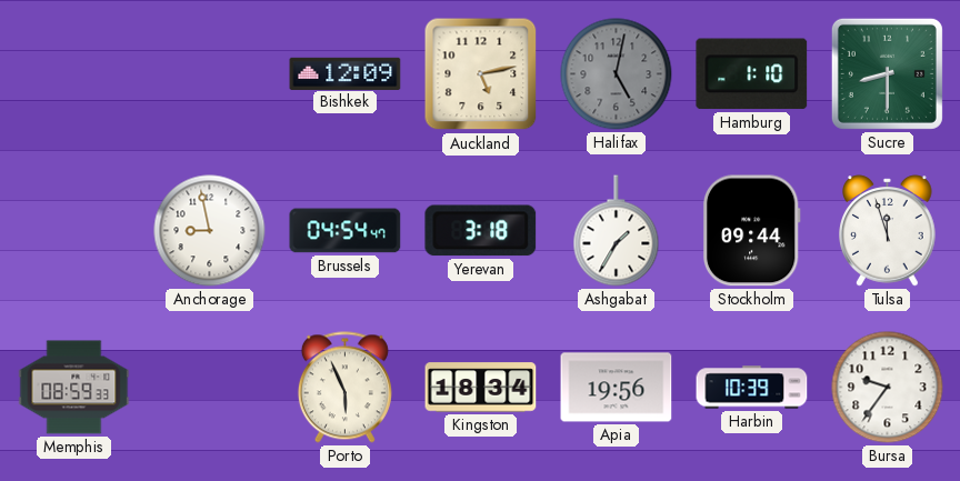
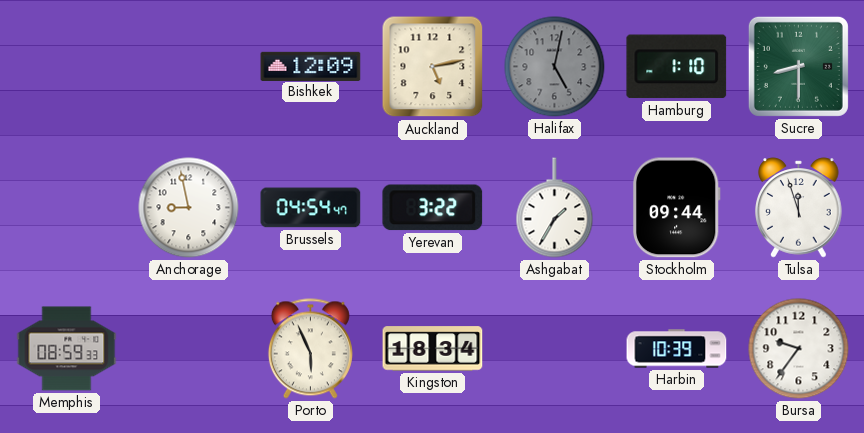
Yerevan: 3:18 -> 3:22 (433, 208)
Apia: 19:56 -> none (617, 388)
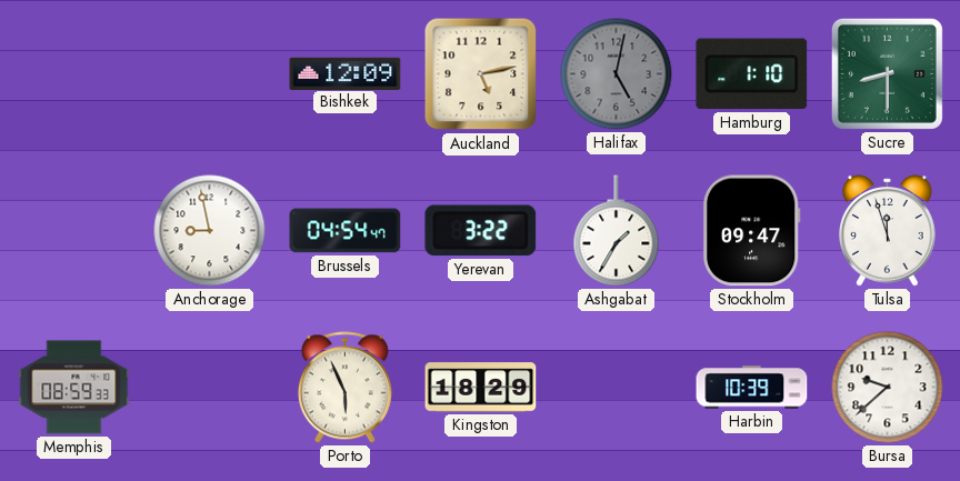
Stockholm: 09:44 -> 09:47 (751, 231)
Kingston: 18:34 -> 18:29 (481, 388)
Bursa: 9:36 -> 9:38 (888, 388)
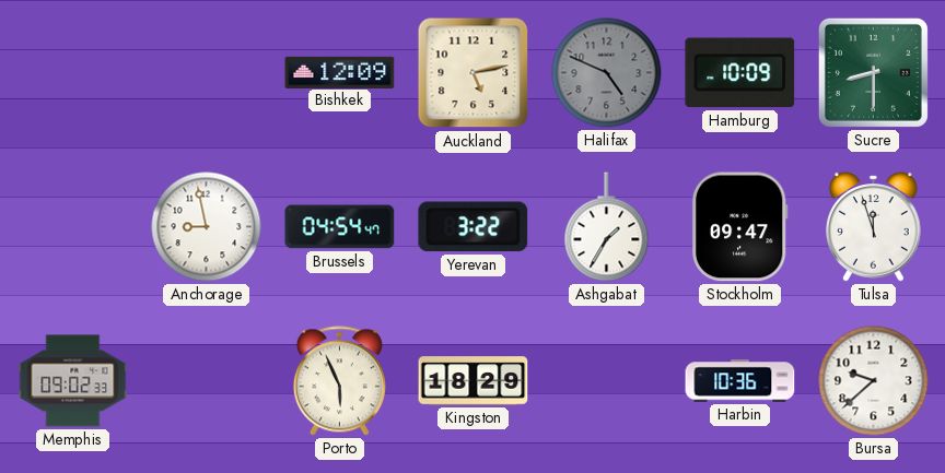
Halifax: 5:02 -> 4:49 (607, 73)
Hamburg: 1:10 -> 10:09 (740, 73)
Memphis: 08:59 -> 09:02 (73, 381)
Harbin: 10:39 -> 10:36 (740, 381)
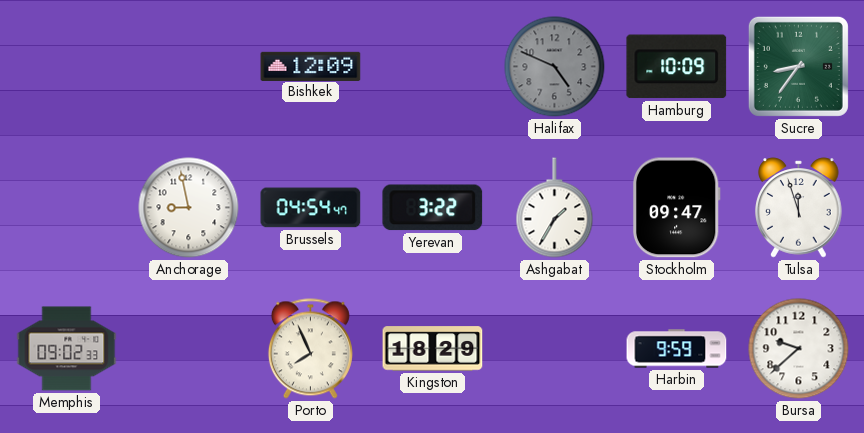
Auckland: 5:13 -> none (474, 73)
Sucre: 8:30 -> 8:36 (798, 66)
Porto: 5:56 -> 7:56 (310, 349)
Harbin: 10:36 -> 9:59 (677, 349)
